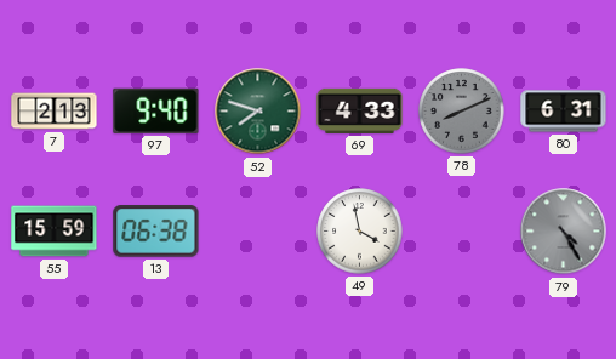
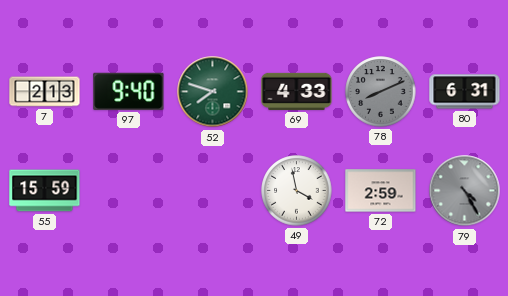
13: 06:38 -> none (156, 232)
72: none -> 2:59 (381, 191)
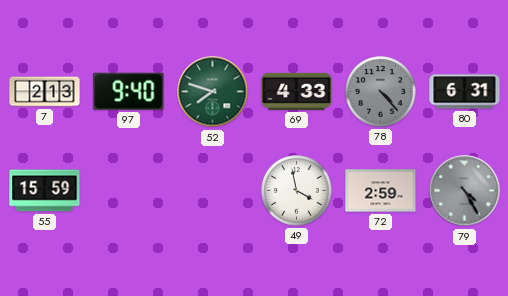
78: 8:11 -> 4:23 (381, 92)
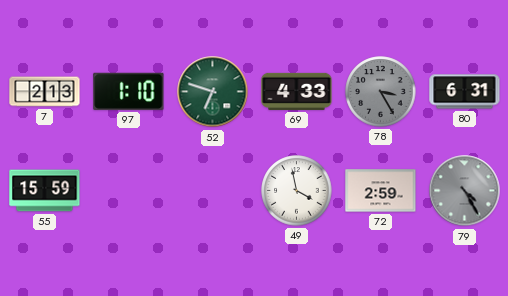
97: 9:40 -> 1:10 (129, 91)
52: 7:48 -> 6:48 (213, 92)
78: 4:23 -> 3:25 (381, 92)
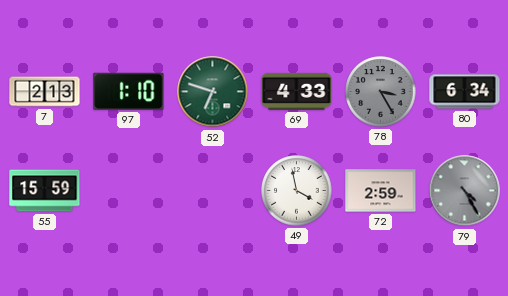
80: 6:31 -> 6:34 (465, 92)
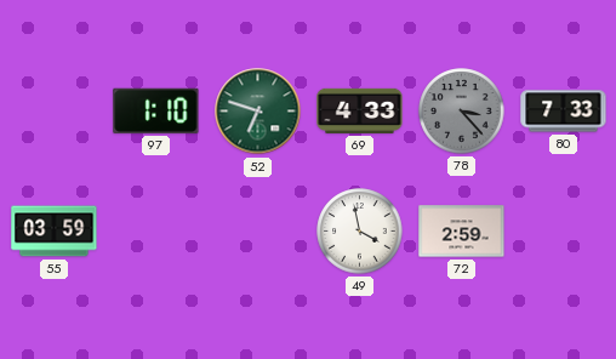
7: 2:13 -> none (45, 92)
78: 3:25 -> 3:23 (462, 112)
80: 6:34 -> 7:33 (564, 112)
55: 15:59 -> 03:59 (55, 232)
79: 4:25 -> none (465, 191)
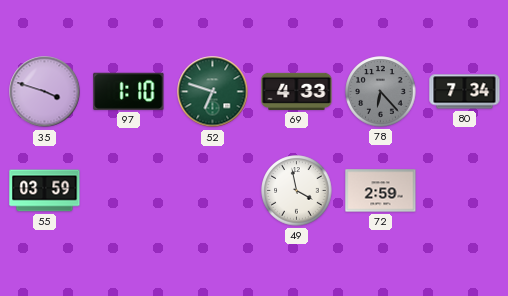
35: none -> 3:48 (45, 92)
78: 3:23 -> 6:23 (381, 92)
80: 7:33 -> 7:34 (465, 92)
